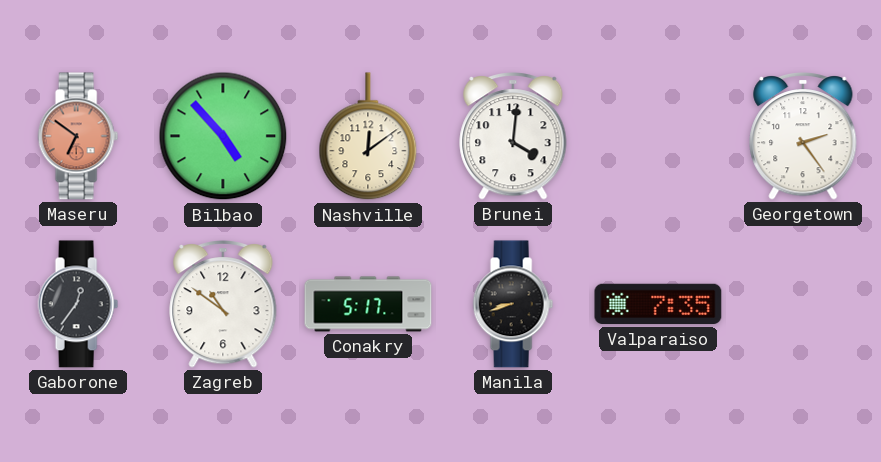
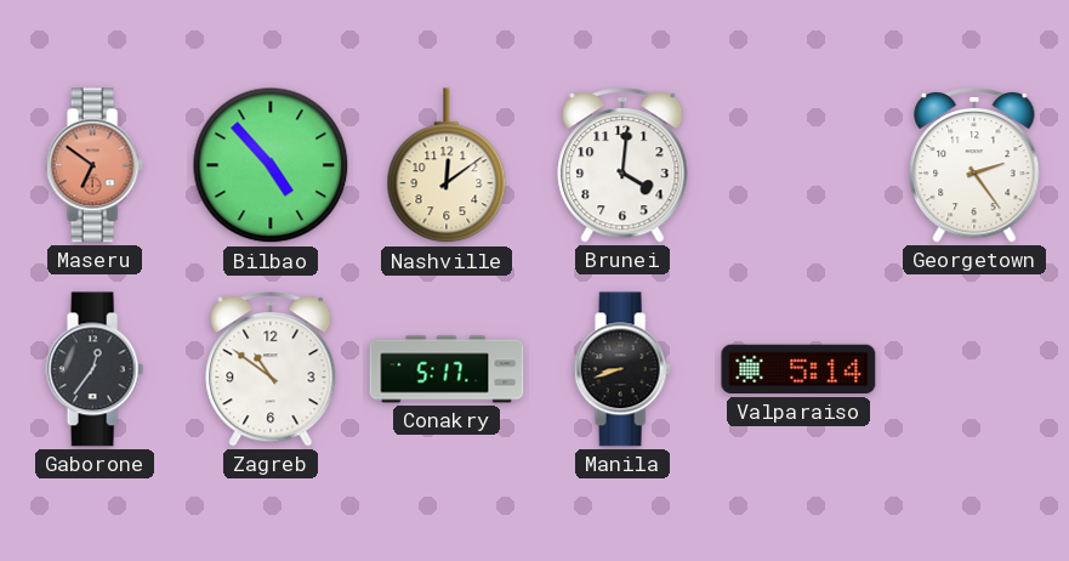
Valparaiso: 7:35 -> 5:14 (798, 369)
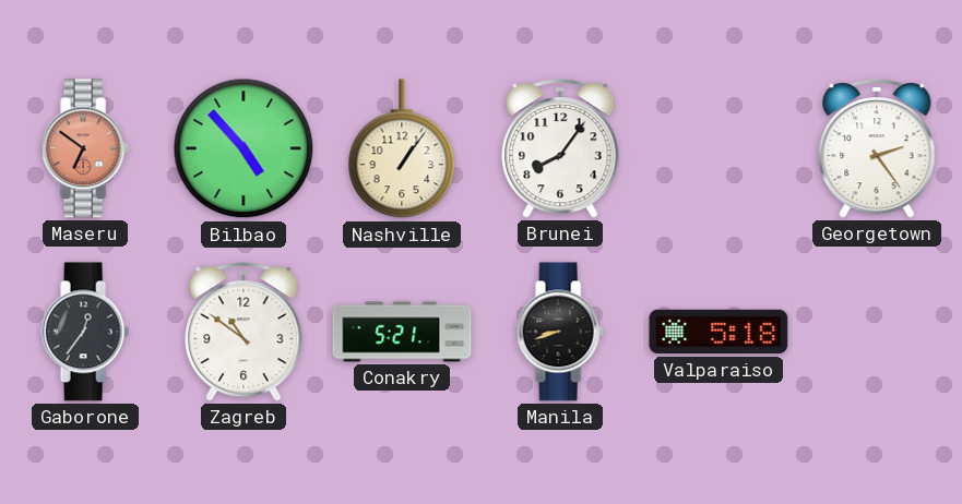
Nashville: 12:09 -> 1:06 (402, 149)
Brunei: 4:01 -> 8:06 (560, 149)
Conakry: 5:17 -> 5:21 (402, 332)
Valparaiso: 5:14 -> 5:18 (718, 332)
